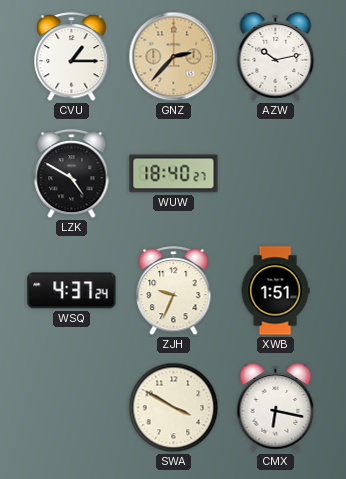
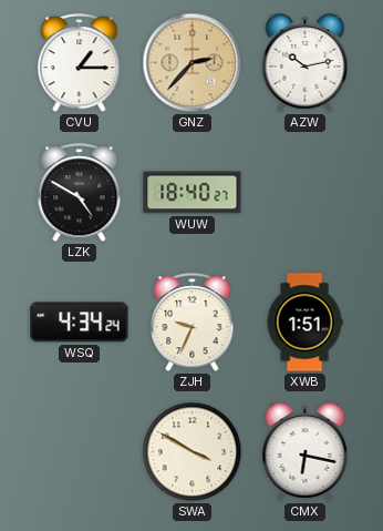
WSQ: 4:37 -> 4:34 (80, 323)
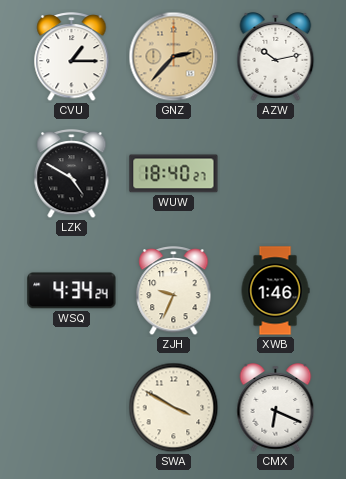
XWB: 1:51 -> 1:46 (275, 291)
CMX: 6:17 -> 6:19 (276, 408)
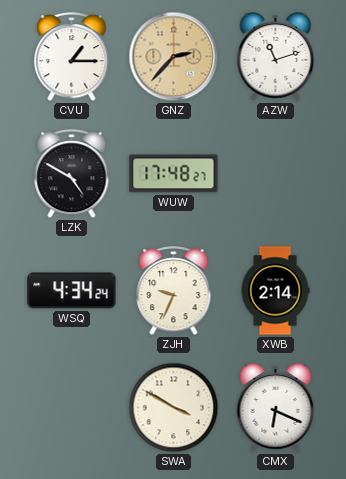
AZW: 10:13 -> 11:12 (276, 57)
WUW: 18:40 -> 17:48 (174, 174)
XWB: 1:46 -> 2:14 (275, 291)
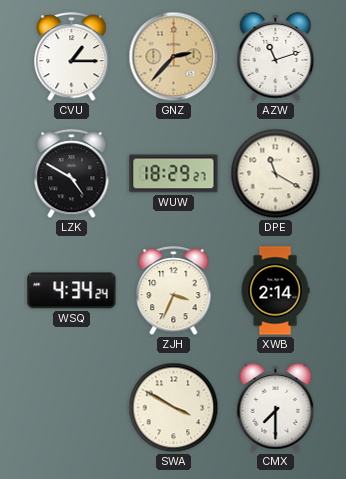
WUW: 17:48 -> 18:29 (174, 174)
DPE: none -> 11:20 (276, 174)
ZJH: 9:34 -> 3:34 (174, 291)
CMX: 6:19 -> 7:30 (276, 408)
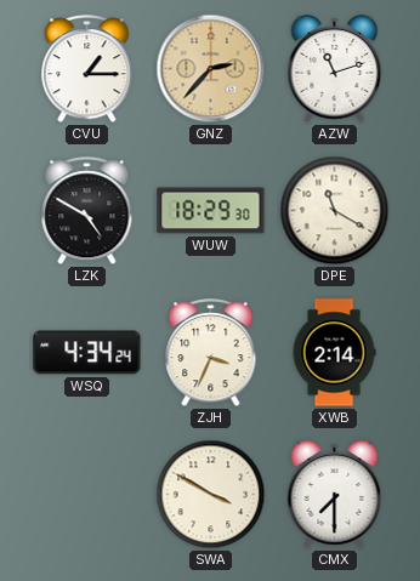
WUW: 18:29:27 -> 18:29:30 (211, 211)
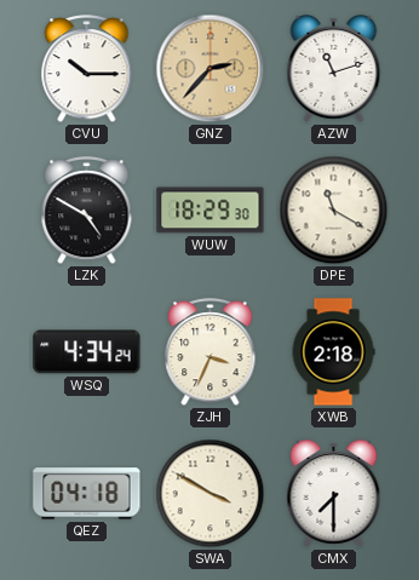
CVU: 1:15 -> 10:15 (87, 69)
XWB: 2:14 -> 2:18 (333, 352)
QEZ: none -> 04:18 (87, 494)
